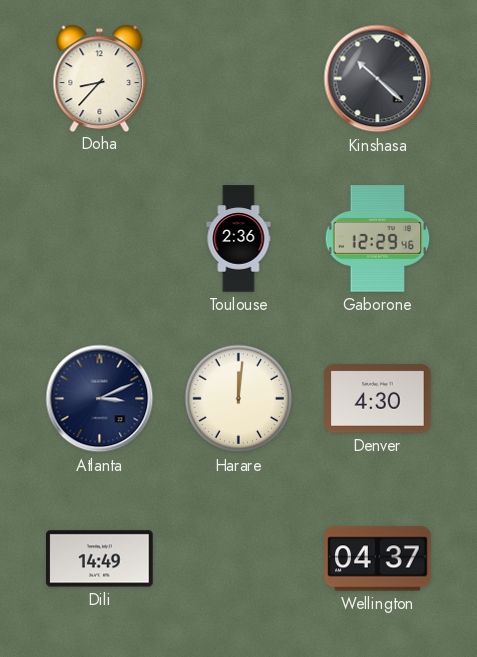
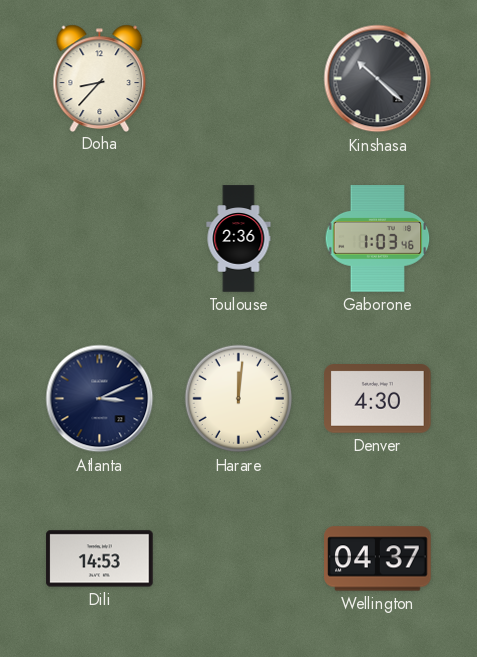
Gaborone: 12:29 -> 1:03 (378, 239)
Dili: 14:49 -> 14:53 (100, 559)
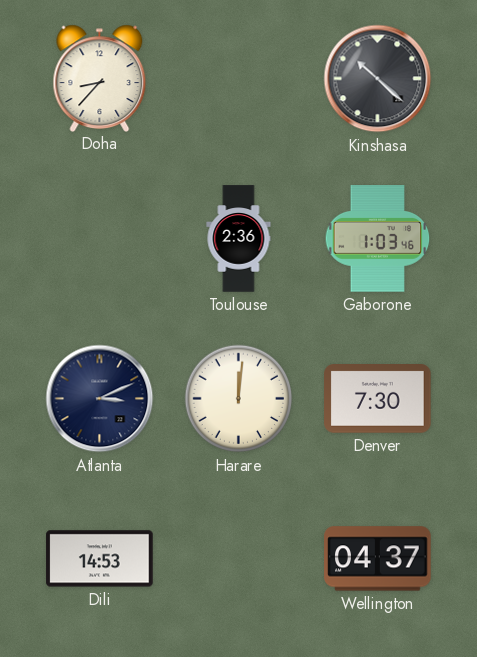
Denver: 4:30 -> 7:30 (378, 399)
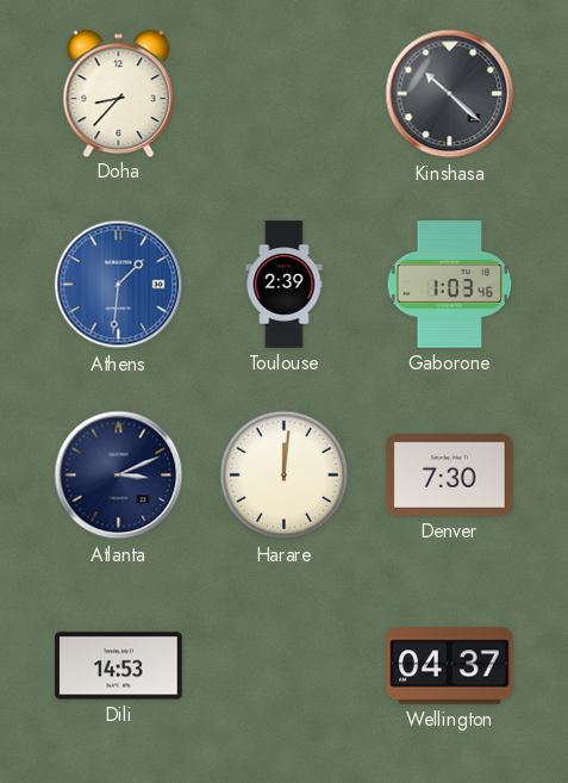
Athens: none -> 1:31 (119, 285)
Toulouse: 2:36 -> 2:39 (285, 285)
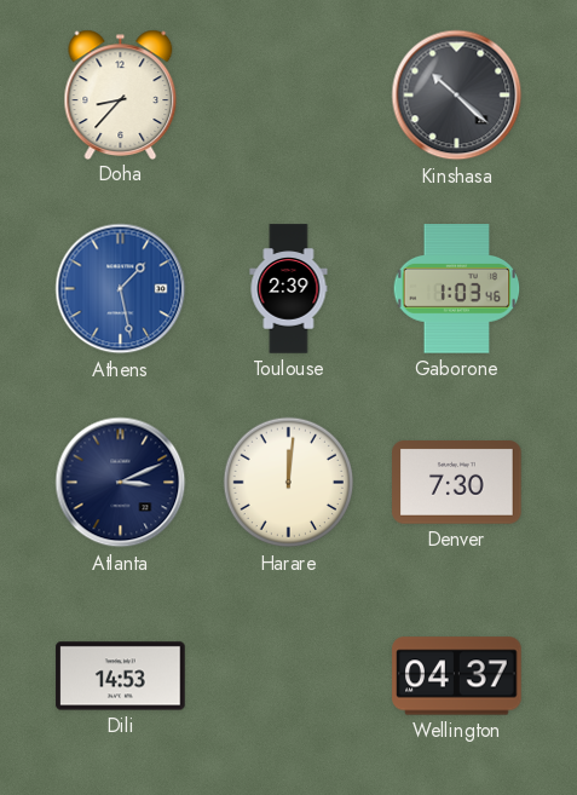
Athens: 1:31 -> 1:28 (121, 289)
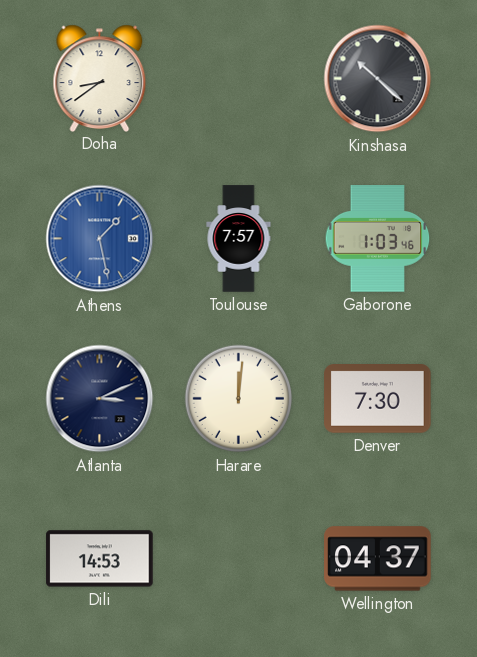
Doha: 8:37 -> 8:39 (100, 78)
Toulouse: 2:39 -> 7:57 (239, 239)
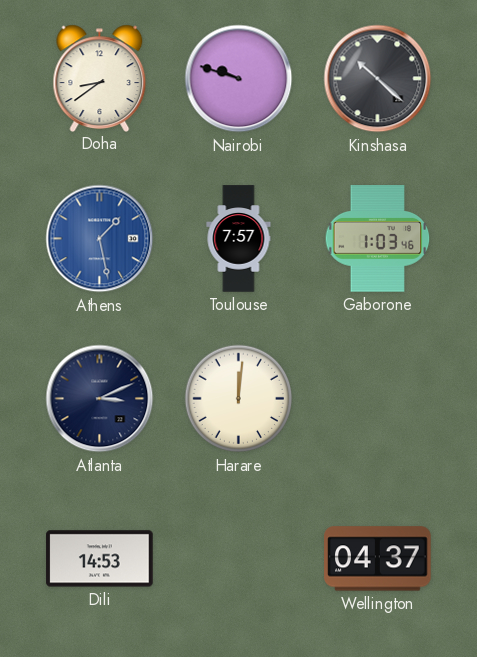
Nairobi: none -> 9:48 (239, 79)
Denver: 7:30 -> none (378, 399)
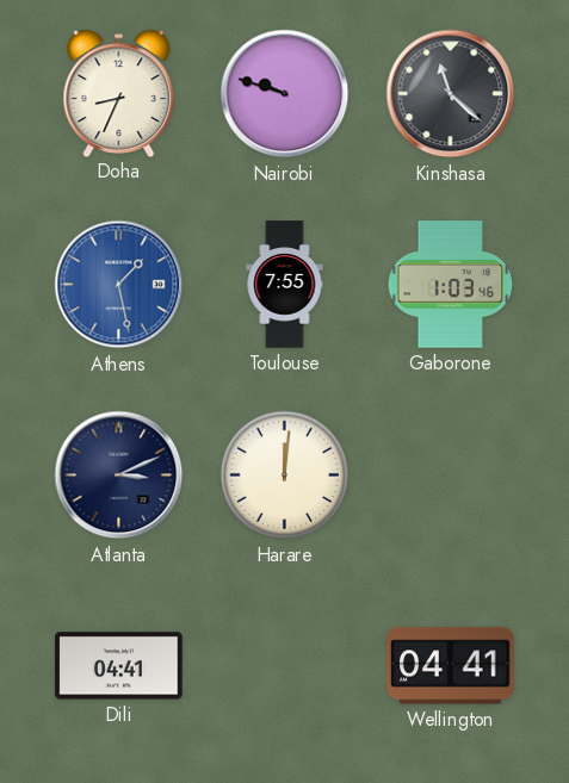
Doha: 8:39 -> 8:34 (119, 93)
Kinshasa: 10:22 -> 11:22 (451, 94)
Toulouse: 7:57 -> 7:55 (285, 285)
Dili: 14:53 -> 04:41 (119, 666)
Wellington: 04:37 -> 04:41 (451, 666)
